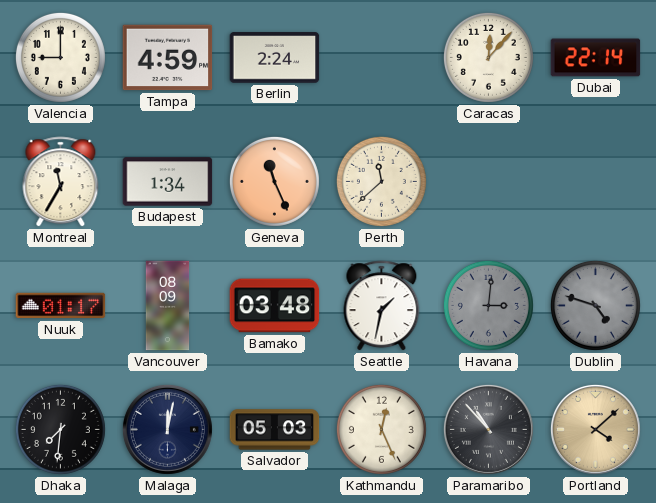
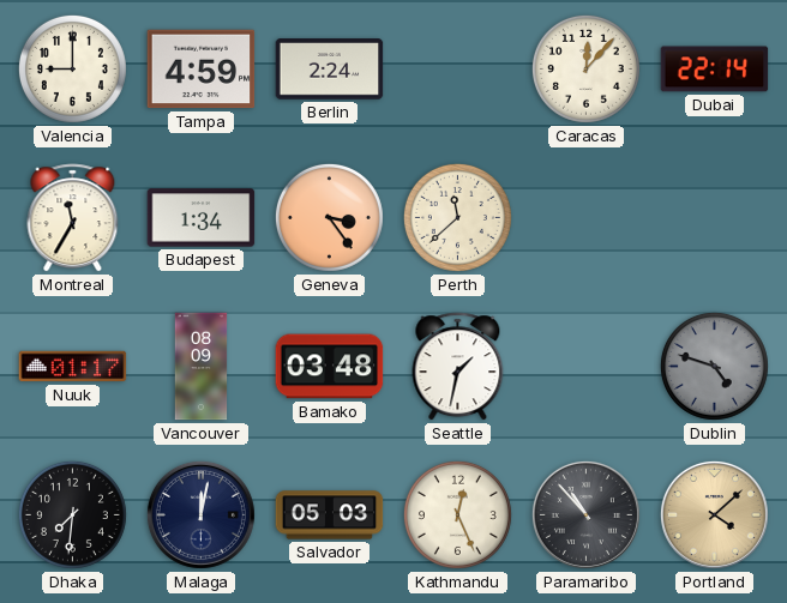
Geneva: 11:26 -> 3:24 (329, 217)
Havana: 3:01 -> none (488, 305)
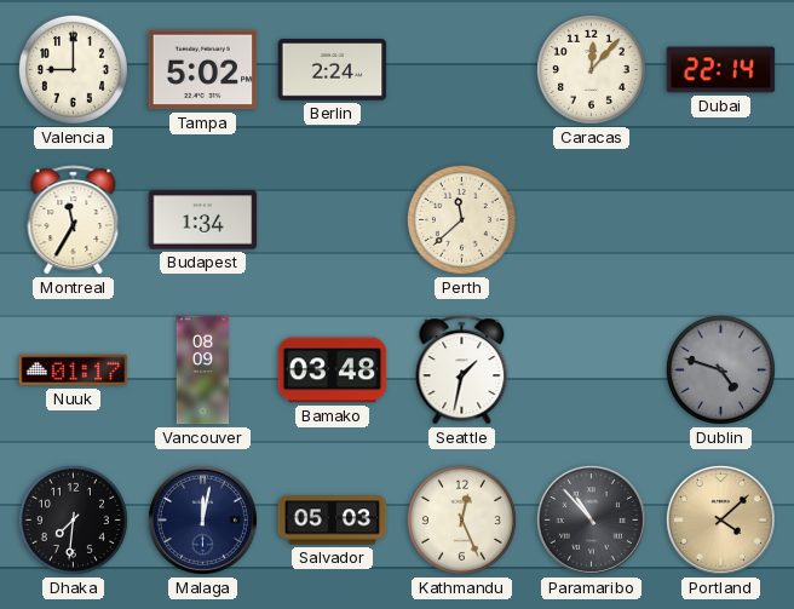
Tampa: 4:59 -> 5:02 (203, 70)
Geneva: 3:24 -> none (329, 217)
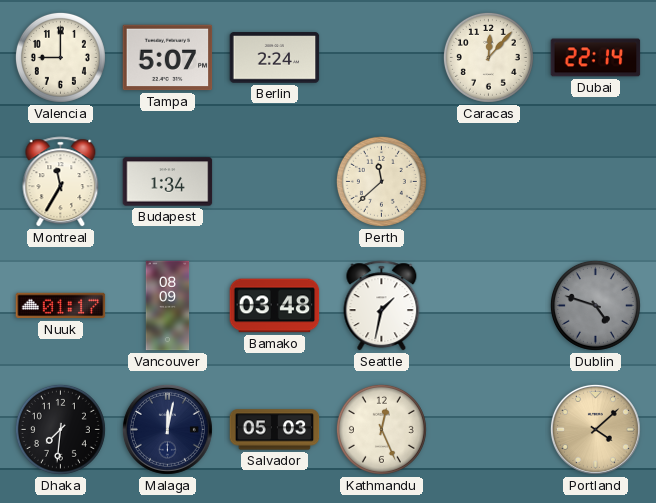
Tampa: 5:02 -> 5:07 (168, 58)
Paramaribo: 10:53 -> none (591, 519)
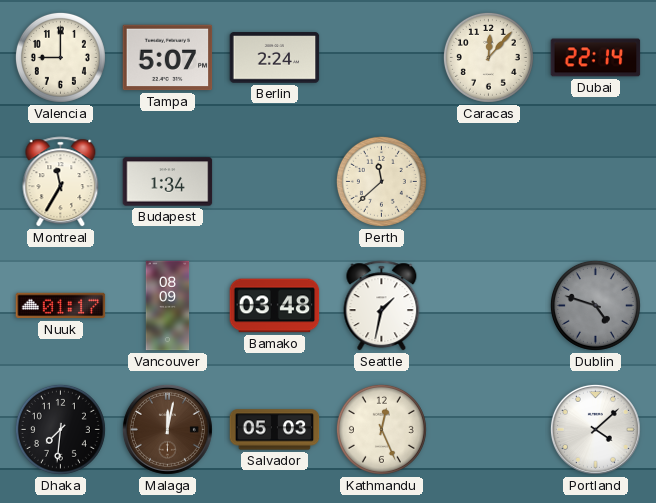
Malaga dial: navy -> brown (167, 429)
Portland dial: champagne -> white (595, 429)
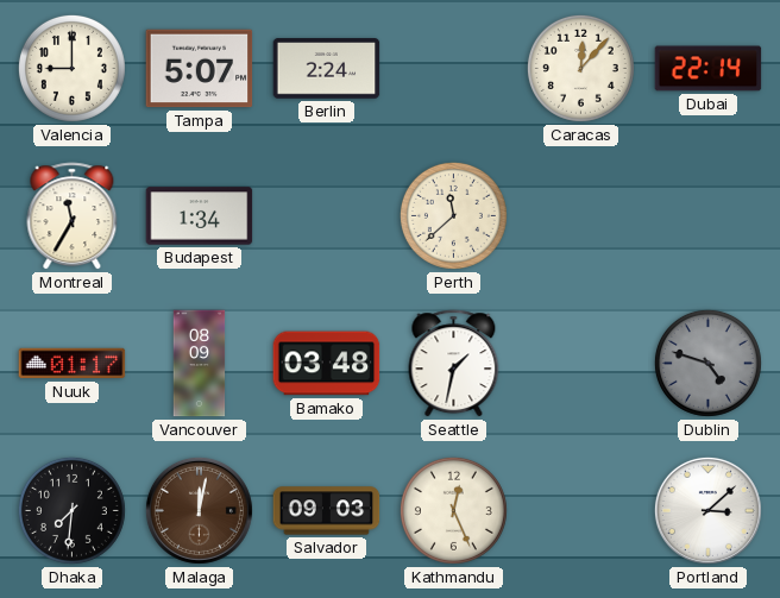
Salvador: 05:03 -> 09:03 (327, 511)
Portland: 4:08 -> 3:08 (707, 510)
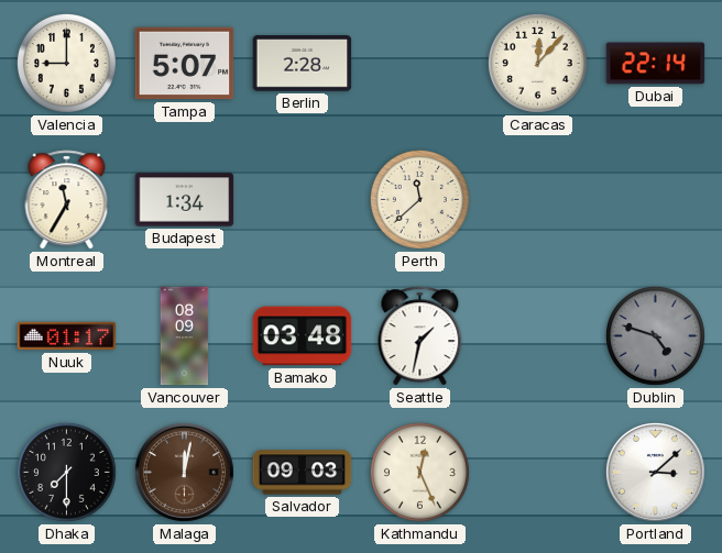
Berlin: 2:24 -> 2:28 (303, 64)
Dhaka: 7:31 -> 7:30 (66, 472)
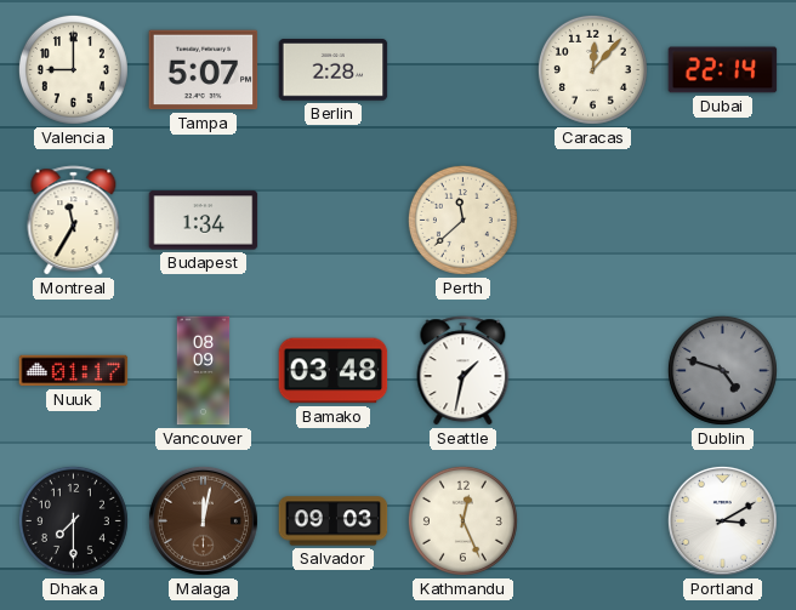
Portland: 3:08 -> 3:10 (722, 520)
